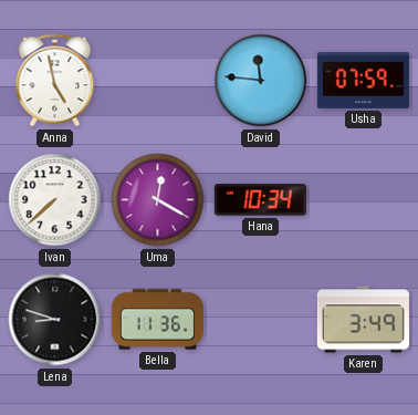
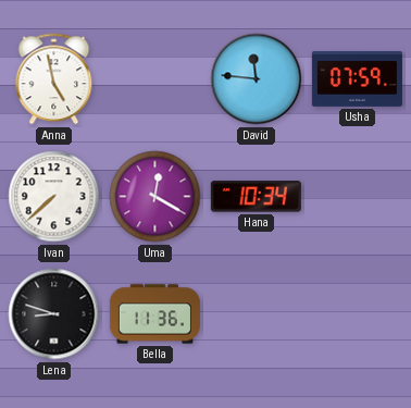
Karen: 3:49 -> none (363, 320)
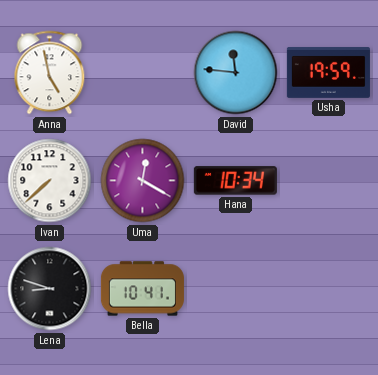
Usha: 07:59 -> 19:59 (328, 73)
Bella: 11:36 -> 10:41 (142, 289)
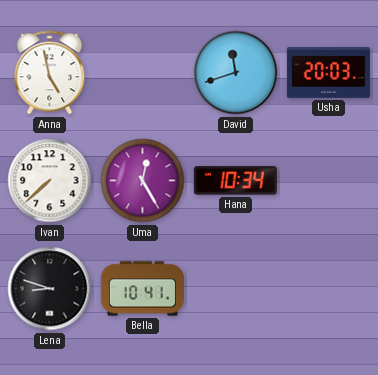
David: 11:46 -> 11:42 (236, 73)
Usha: 19:59 -> 20:03 (328, 73)
Uma: 12:20 -> 12:25 (143, 181)
